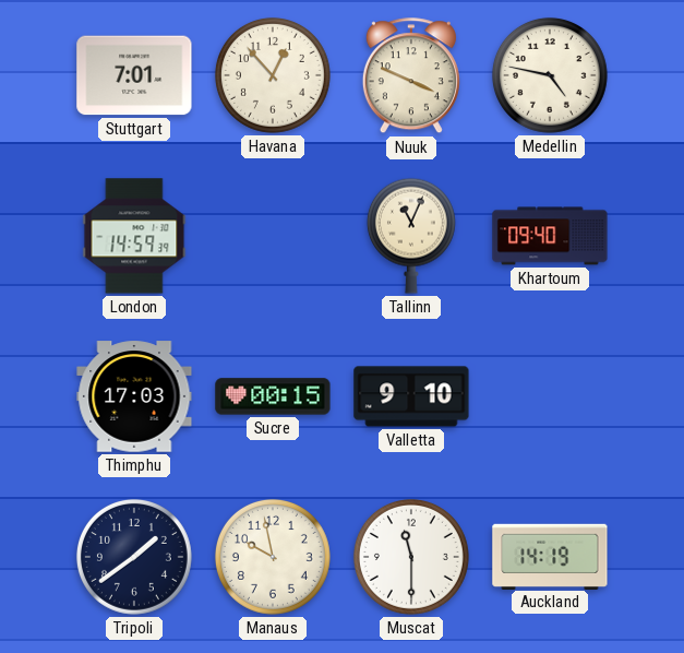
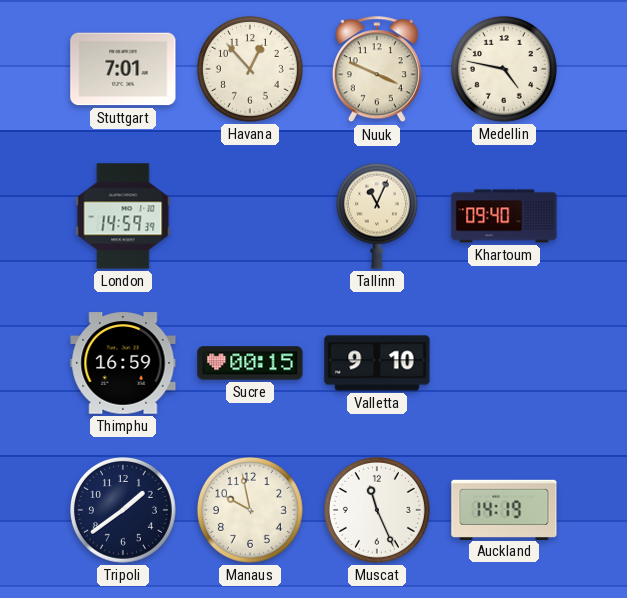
Thimphu: 17:03 -> 16:59 (123, 363)
Muscat: 11:30 -> 11:26 (377, 510)
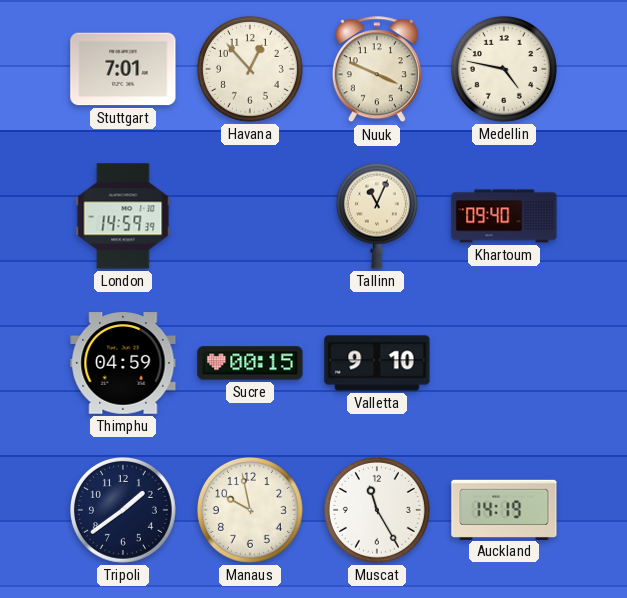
Thimphu: 16:59 -> 04:59 (123, 363)
Muscat: 11:26 -> 11:25 (377, 510)
